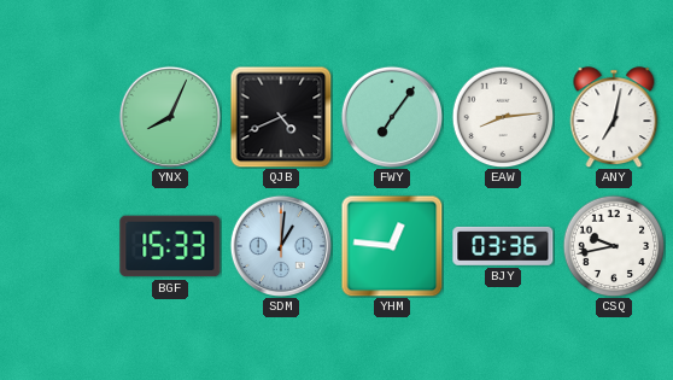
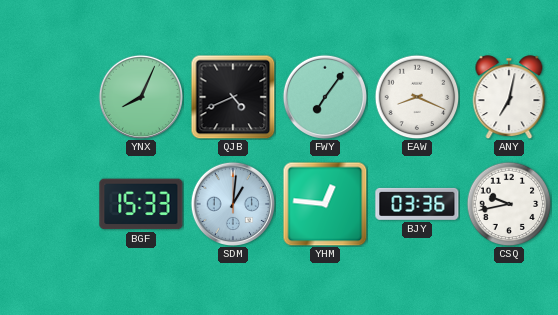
EAW: 8:14 -> 8:19 (417, 97)
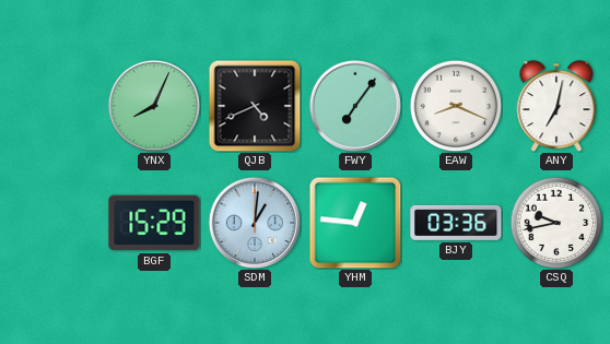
BGF: 15:33 -> 15:29 (154, 223)
